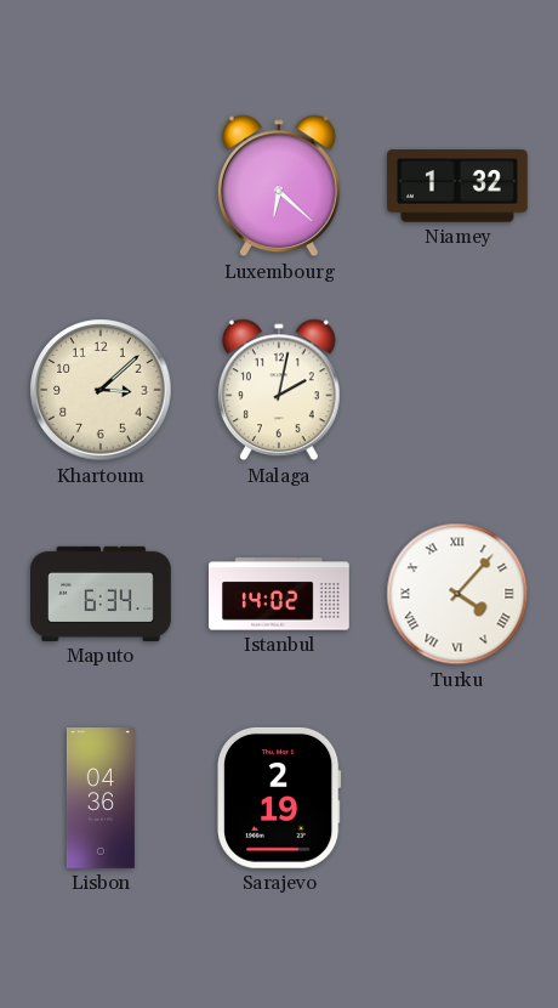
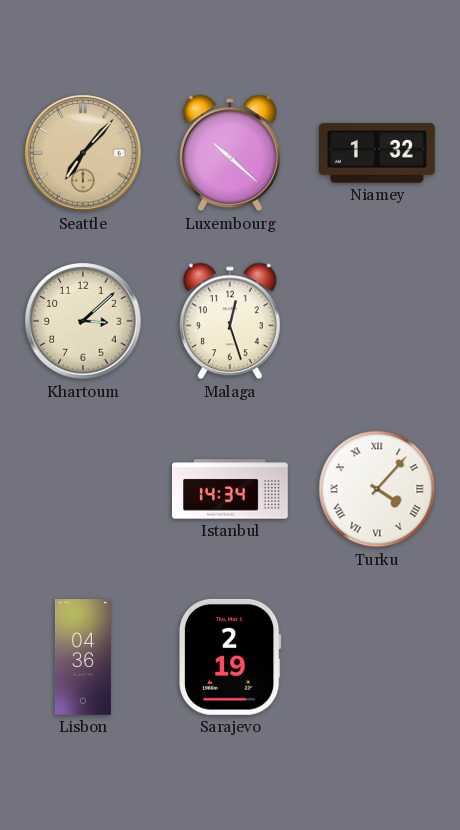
Seattle: none -> 7:07 (83, 153)
Luxembourg: 6:22 -> 10:22 (230, 153)
Malaga: 2:02 -> 12:27 (230, 321)
Maputo: 6:34 -> none (102, 594)
Istanbul: 14:02 -> 14:34 (231, 489)
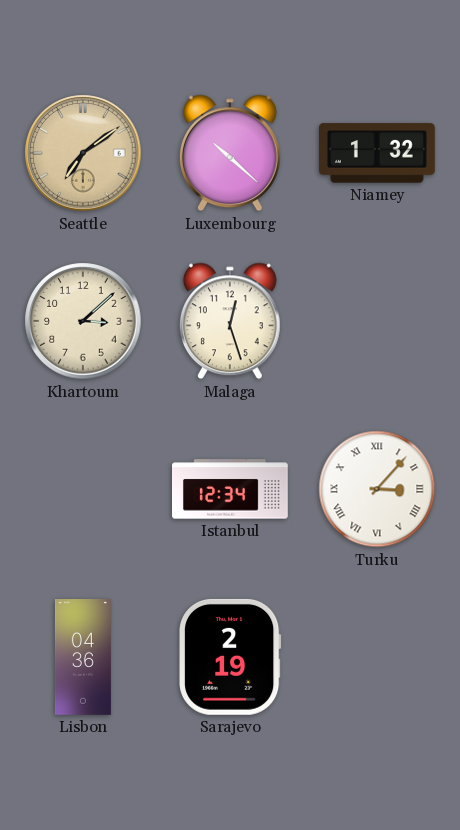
Seattle: 7:07 -> 7:09 (83, 153)
Istanbul: 14:34 -> 12:34 (231, 489)
Turku: 4:07 -> 3:07 (377, 489)
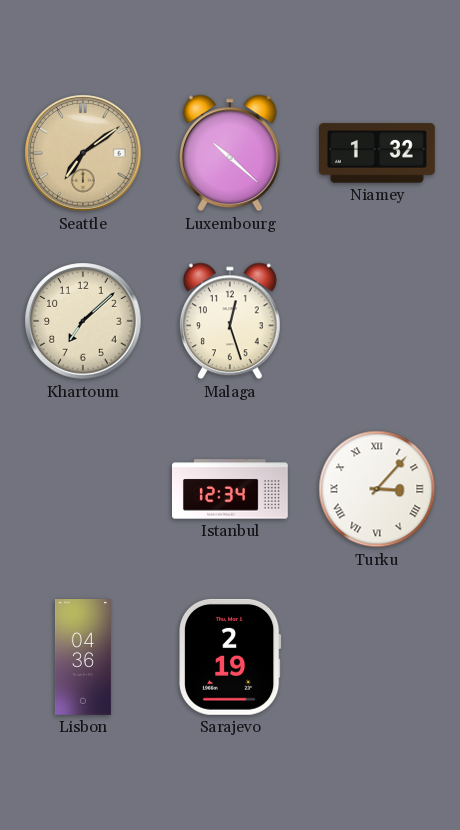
Khartoum: 3:08 -> 7:08 (83, 321)
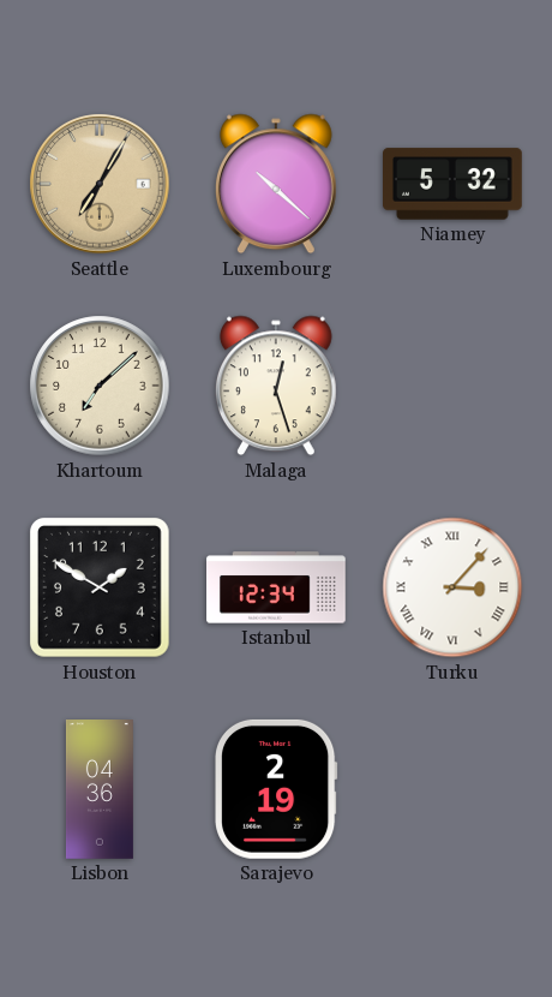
Seattle: 7:09 -> 7:05 (100, 184)
Niamey: 1:32 -> 5:32 (454, 184)
Houston: none -> 1:50 (101, 589)
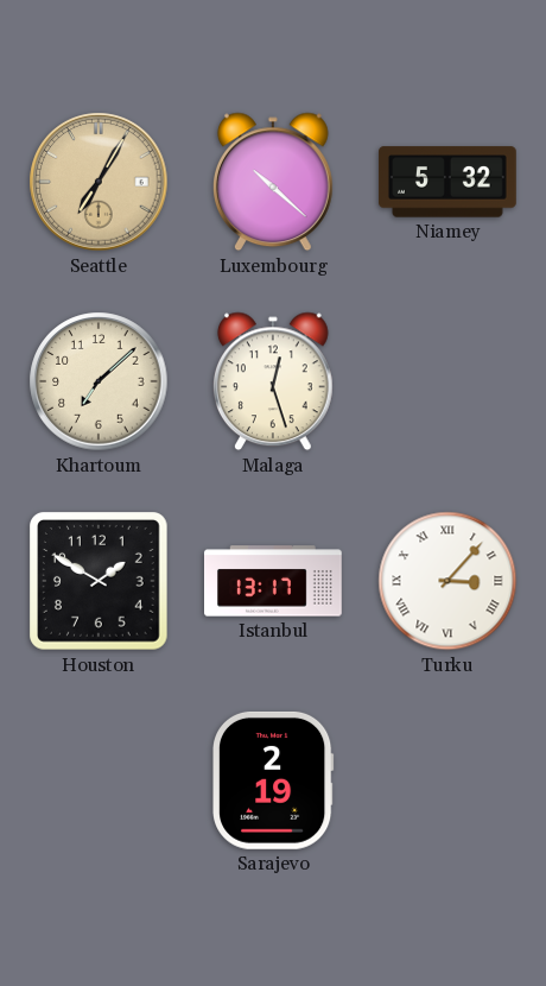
Istanbul: 12:34 -> 13:17 (274, 581)
Lisbon: 04:36 -> none (100, 790)
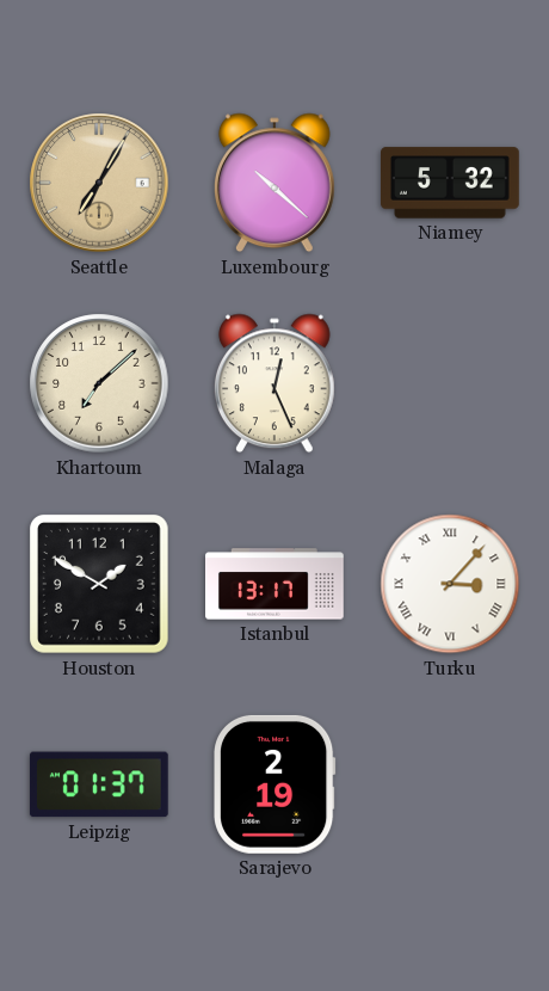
Malaga: 12:27 -> 12:26 (274, 383)
Leipzig: none -> 01:37 (99, 784)
